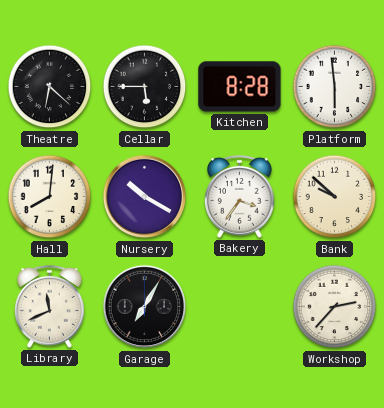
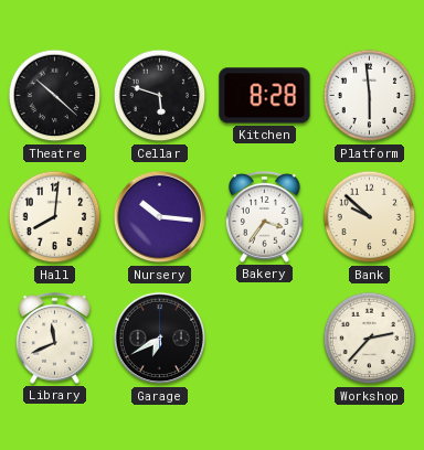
Theatre: 6:22 -> 10:22 (55, 96)
Cellar: 5:45 -> 5:48 (160, 96)
Nursery: 10:20 -> 10:16 (160, 217)
Garage: 7:05 -> 6:40 (160, 339)
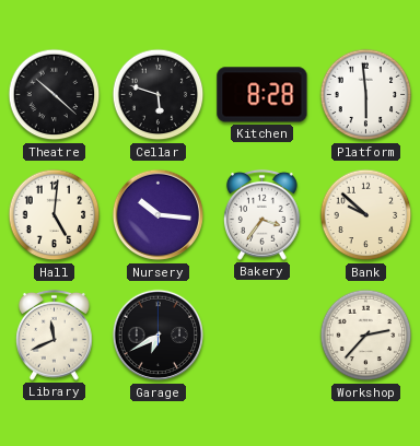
Hall: 8:01 -> 5:01 (55, 215)
